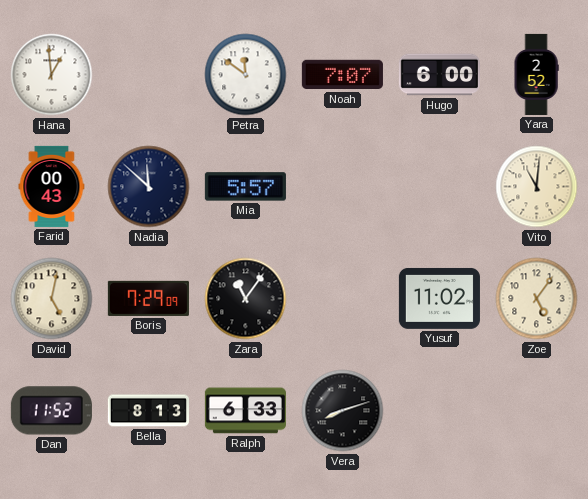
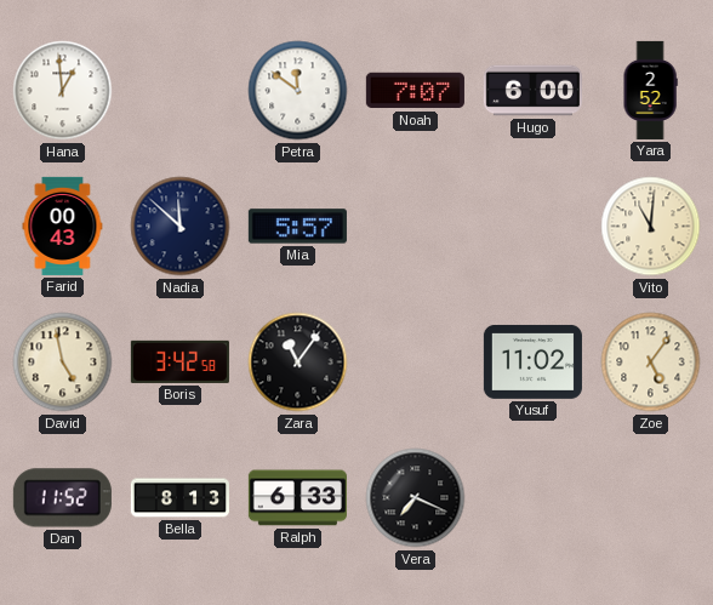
David: 5:02 -> 4:58 (63, 363)
Boris: 7:29 -> 3:42 (179, 361)
Vera: 8:12 -> 7:19 (416, 498)
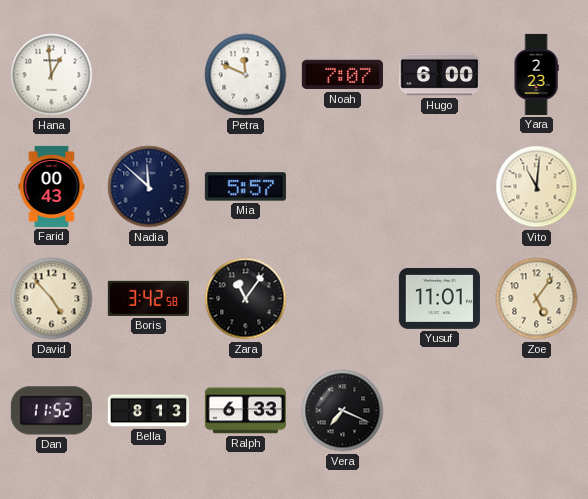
Petra: 11:51 -> 11:49 (246, 75)
Yara: 2:52 -> 2:23 (536, 74)
David: 4:58 -> 4:53 (52, 299)
Yusuf: 11:02 -> 11:01 (439, 298)
